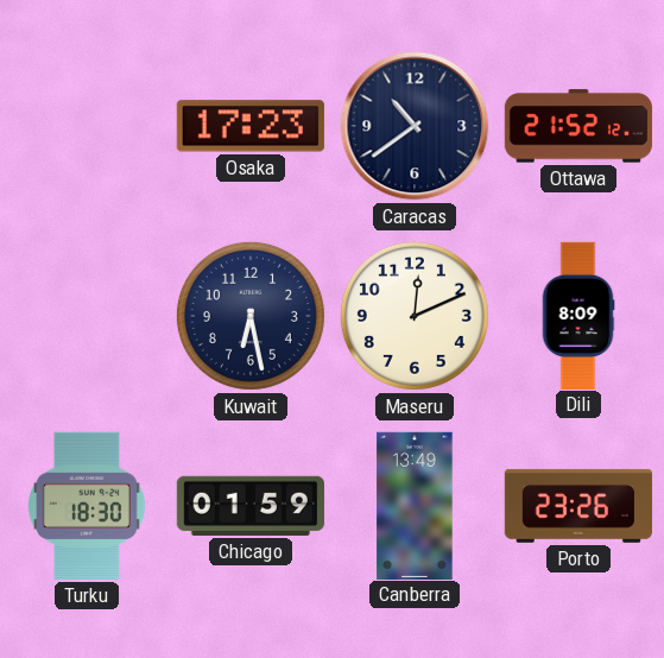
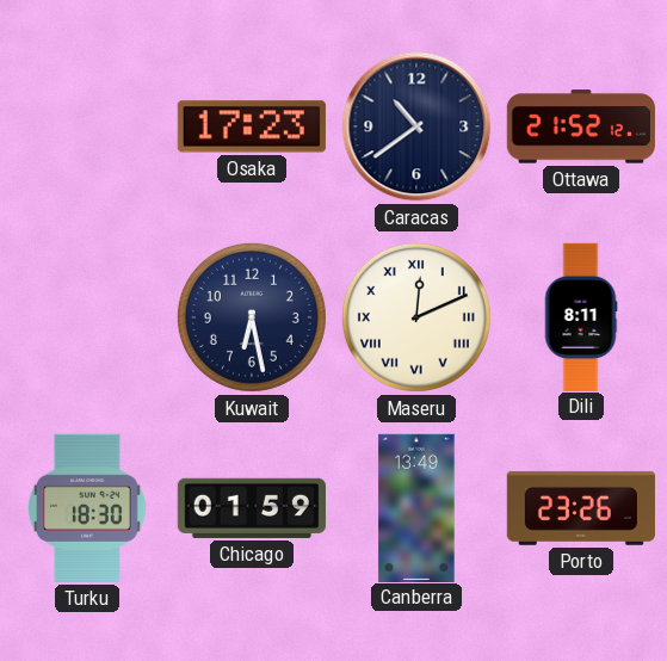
Maseru numerals: Arabic -> Roman (416, 317)
Dili: 8:09 -> 8:11 (581, 316)
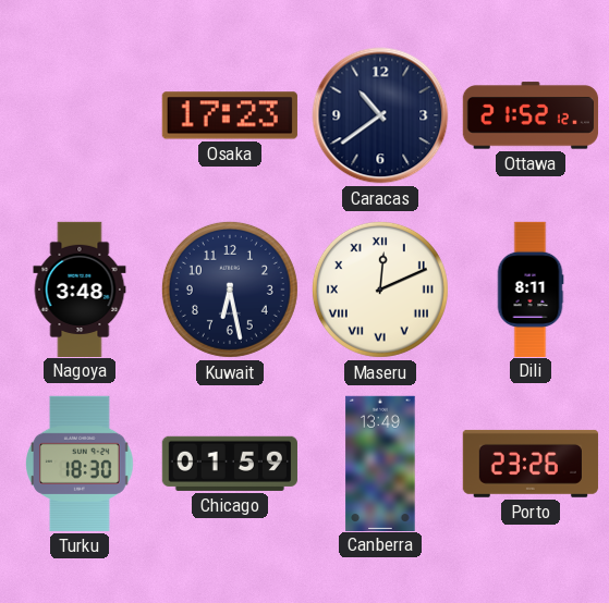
Nagoya: none -> 3:48 (80, 288)
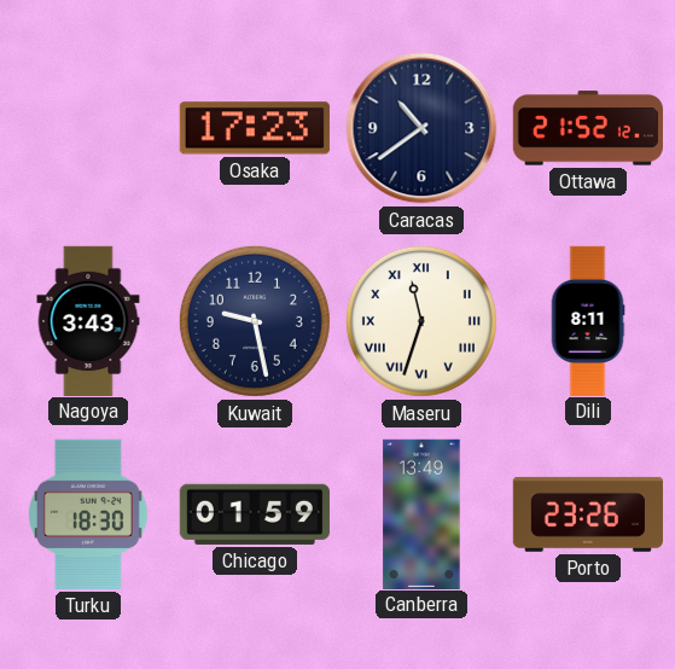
Nagoya: 3:48 -> 3:43 (88, 320)
Kuwait: 6:28 -> 9:28 (255, 321)
Maseru: 12:11 -> 11:33 (421, 321)
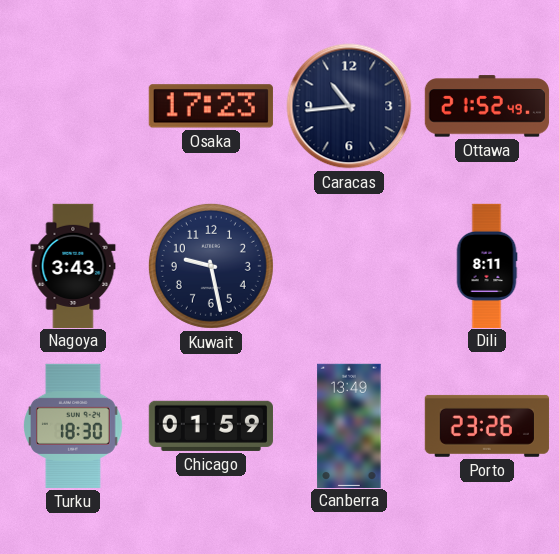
Caracas: 10:39 -> 10:44 (349, 106)
Ottawa: 21:52:12 -> 21:52:49 (487, 106)
Maseru: 11:33 -> none (421, 321)
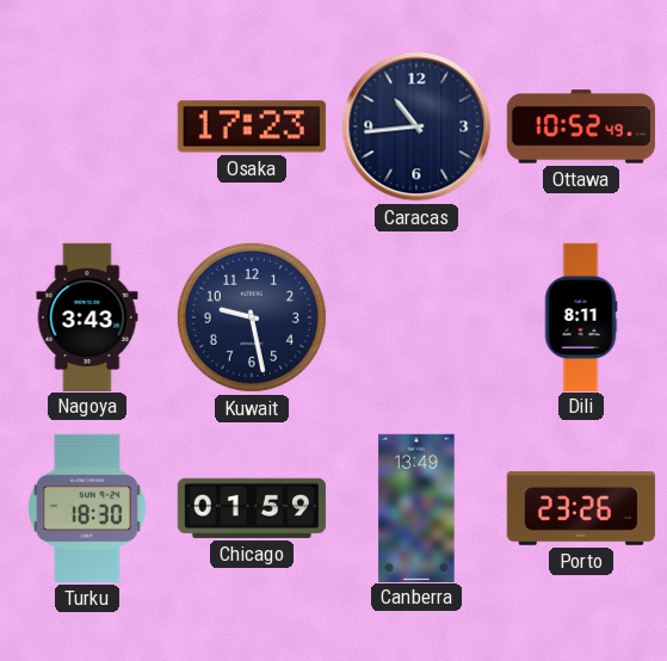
Ottawa: 21:52 -> 10:52 (581, 126)
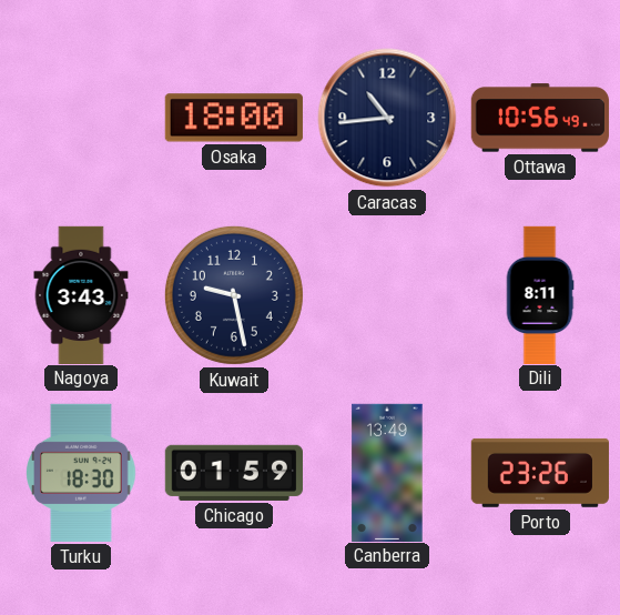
Osaka: 17:23 -> 18:00 (234, 118)
Ottawa: 10:52 -> 10:56 (540, 118)
